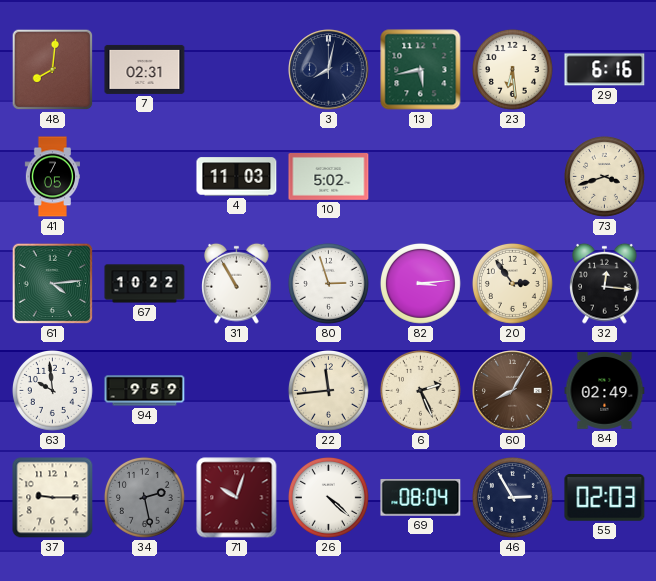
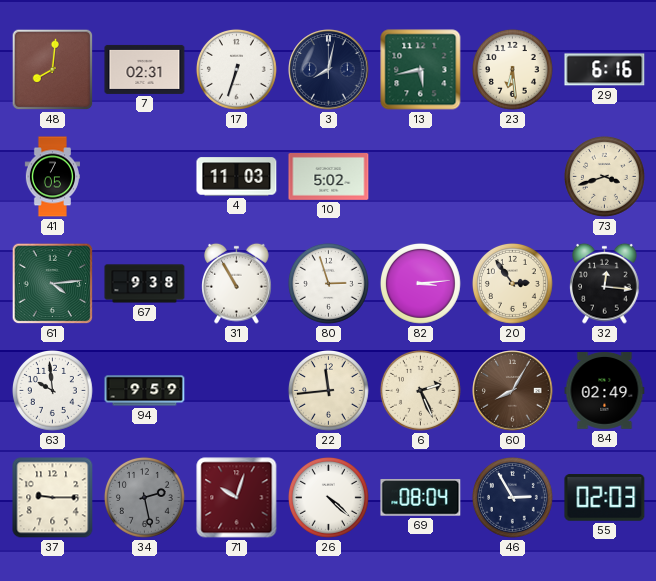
17: none -> 6:33 (236, 69)
67: 10:22 -> 9:38 (145, 284)
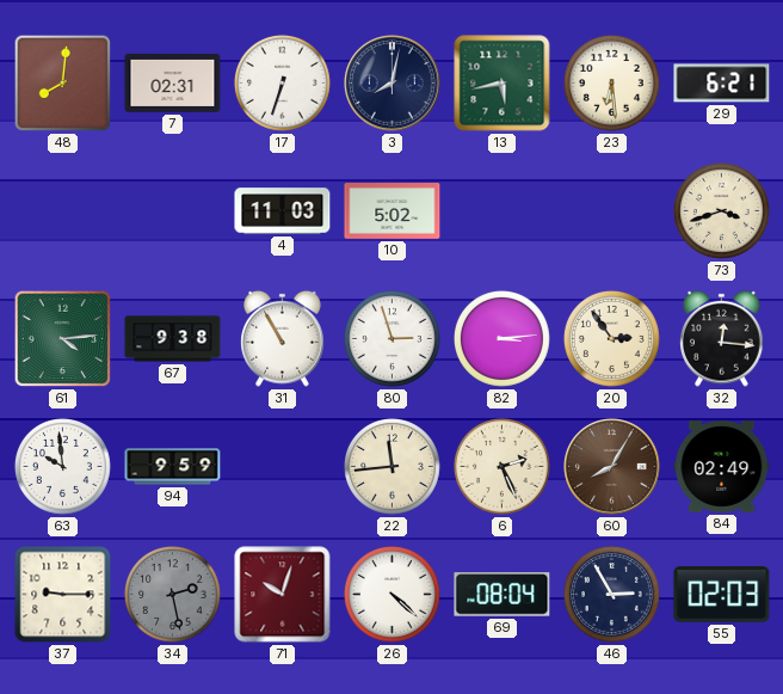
29: 6:16 -> 6:21 (722, 84)
41: 7:05 -> none (52, 177)
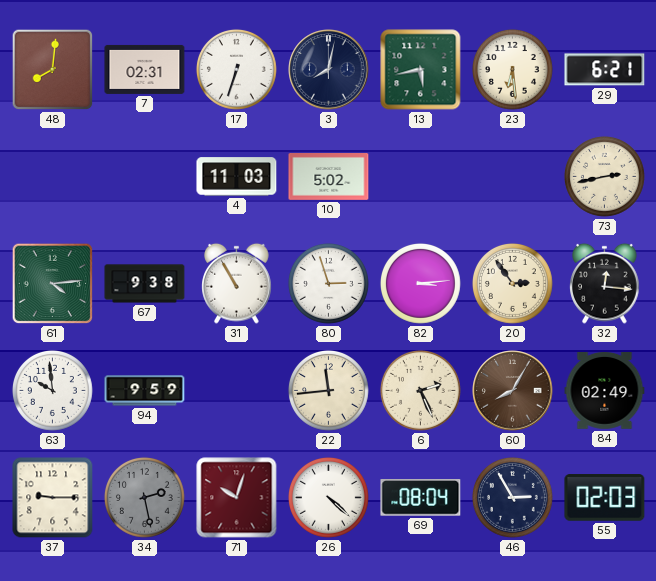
73: 3:42 -> 2:43 (604, 176)
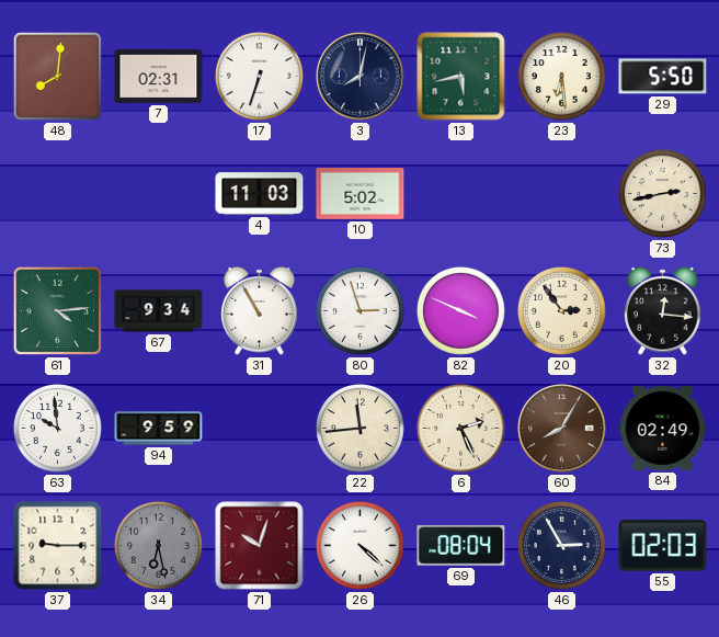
29: 6:21 -> 5:50 (663, 77)
67: 9:38 -> 9:34 (159, 311)
82: 3:14 -> 3:49 (460, 310)
34: 2:28 -> 6:28 (158, 545)
